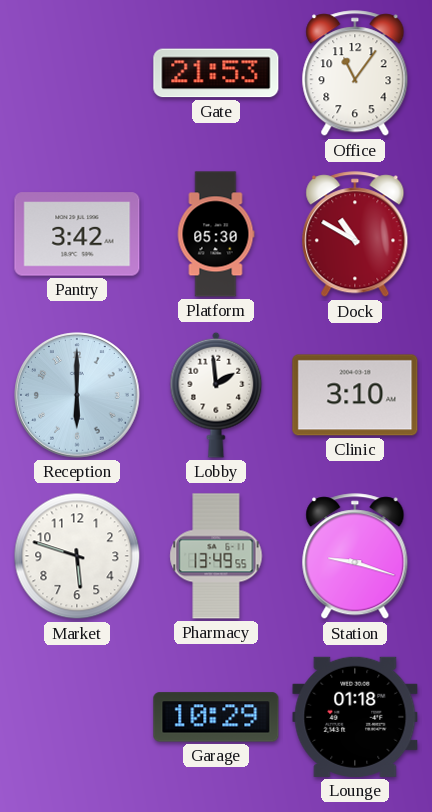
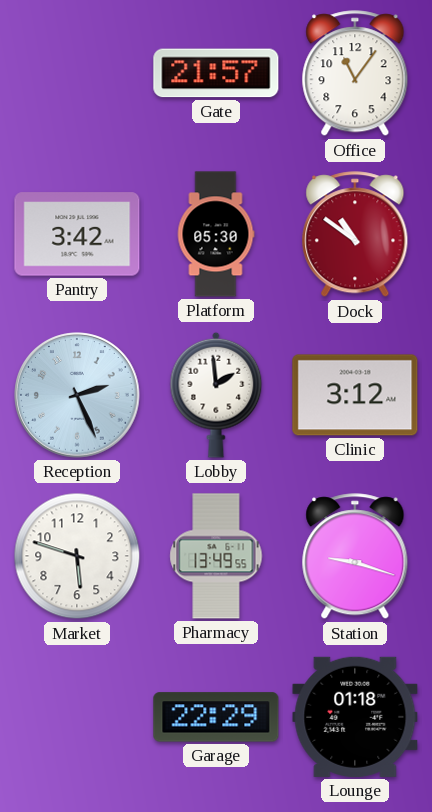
Gate: 21:53 -> 21:57 (216, 73)
Dock: 10:50 -> 10:51 (355, 235)
Reception: 6:00 -> 2:26 (77, 395)
Clinic: 3:10 -> 3:12 (355, 395)
Garage: 10:29 -> 22:29 (216, 717)
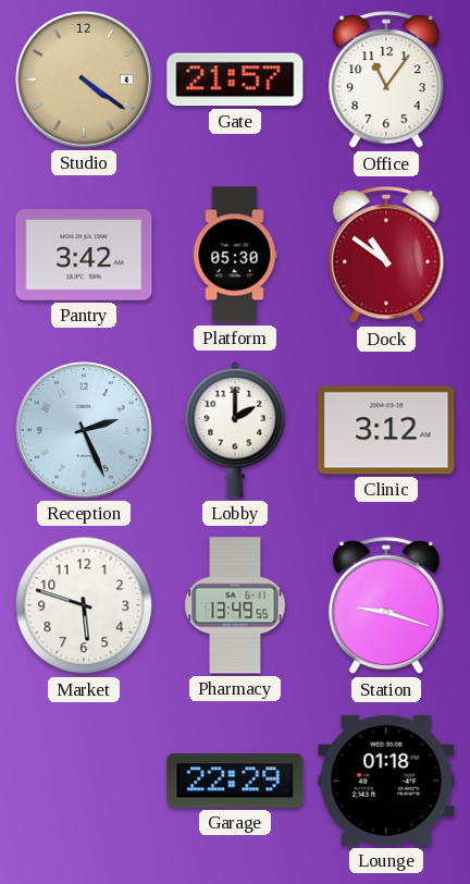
Studio: none -> 4:21 (84, 79)
Lobby: 1:59 -> 2:00 (235, 430)
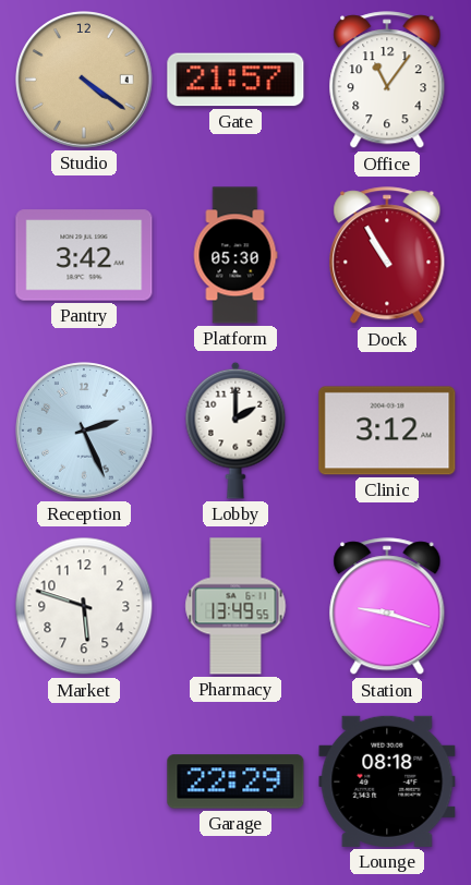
Dock: 10:51 -> 10:55 (387, 256)
Lounge: 01:18 -> 08:18 (387, 781)
